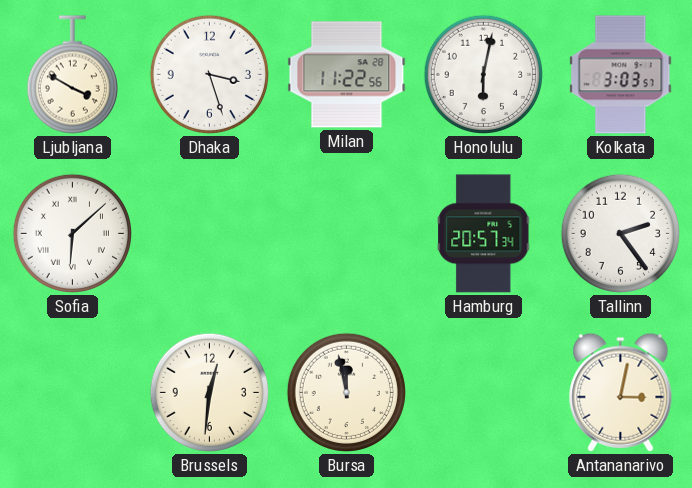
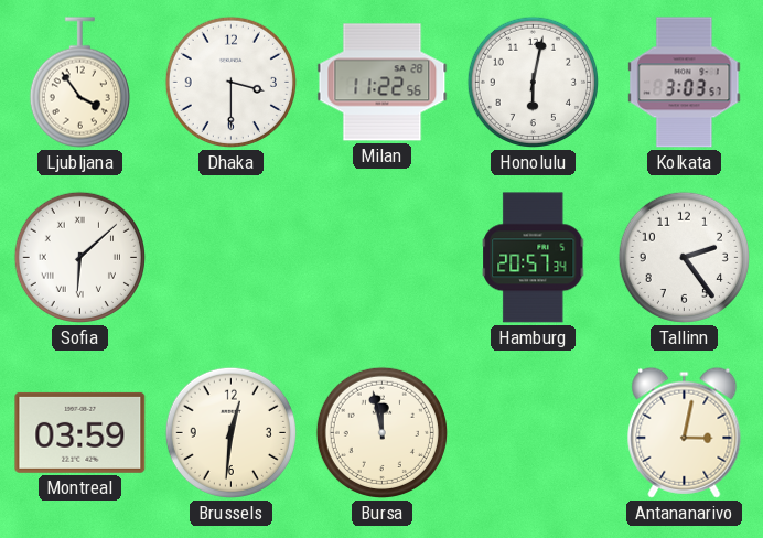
Ljubljana: 3:50 -> 3:54 (79, 83)
Dhaka: 3:27 -> 3:30 (230, 82)
Montreal: none -> 03:59 (80, 432)
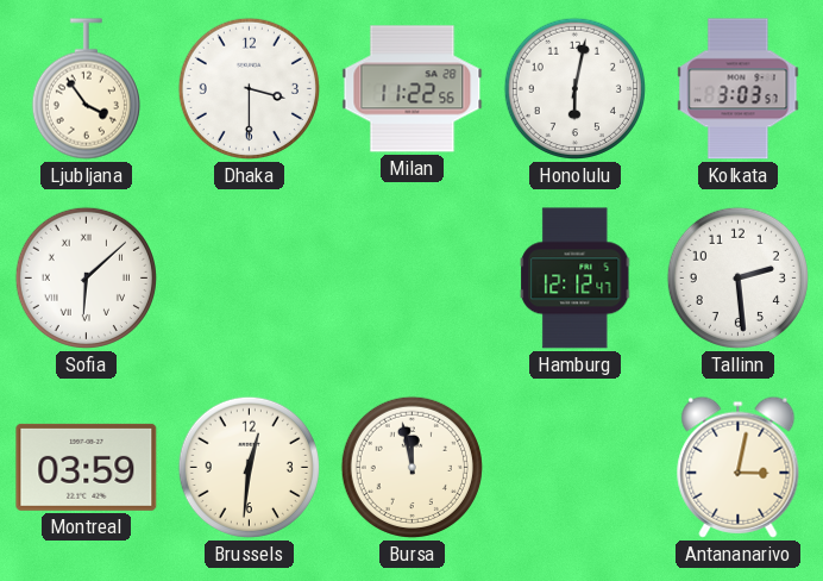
Hamburg: 20:57 -> 12:12 (576, 279)
Tallinn: 2:24 -> 2:29 (737, 277)
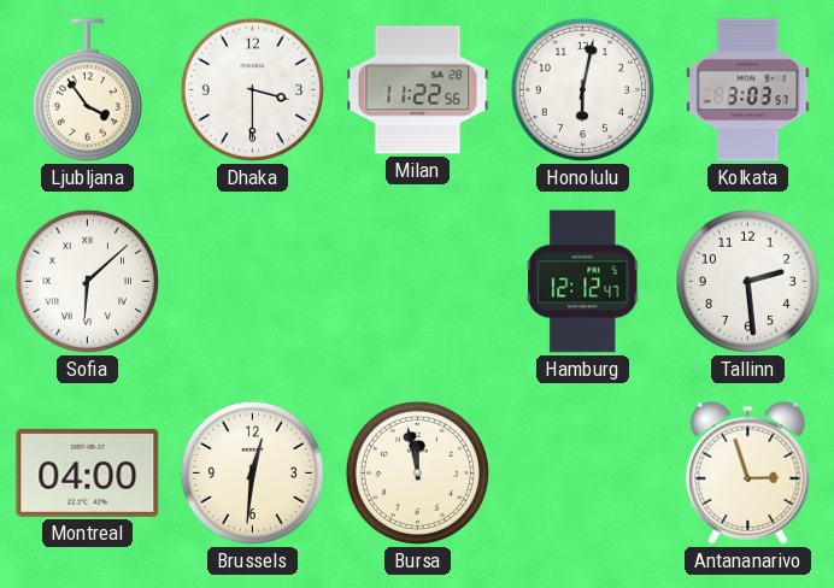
Montreal: 03:59 -> 04:00 (88, 472)
Antananarivo: 3:02 -> 2:57 (748, 472)
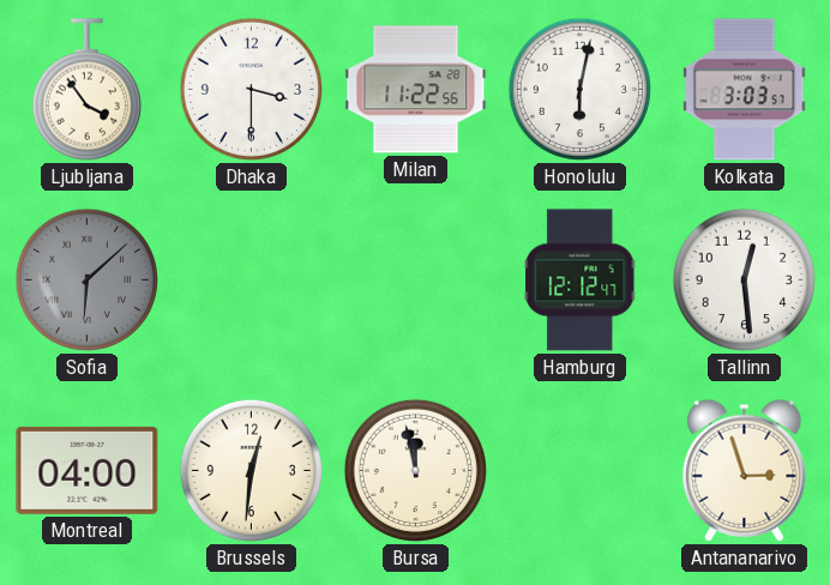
Sofia dial: white -> grey (86, 279)
Tallinn: 2:29 -> 12:29 (744, 279)
